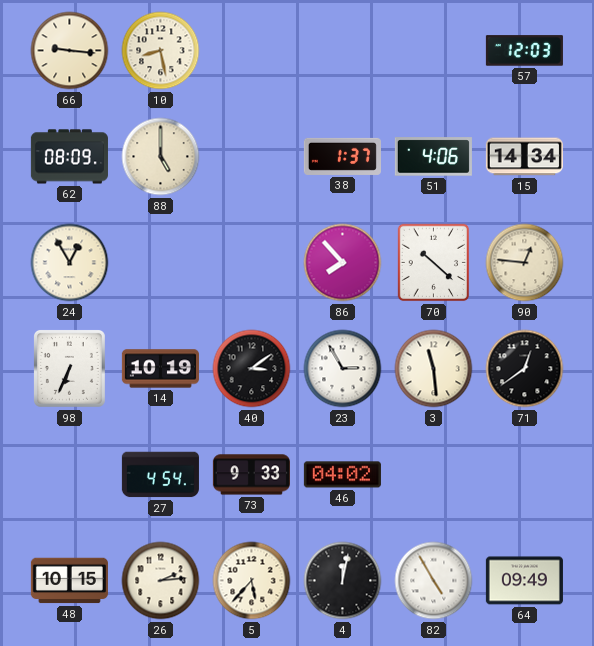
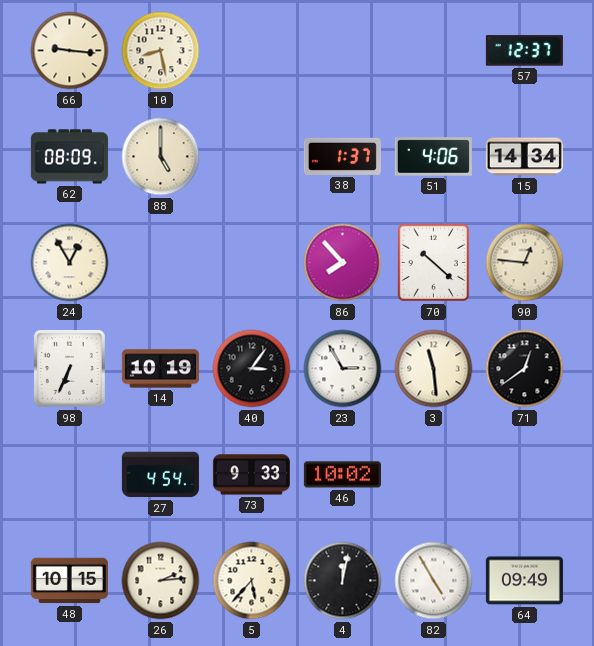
57: 12:03 -> 12:37 (524, 51)
40: 3:09 -> 3:06 (252, 369)
46: 04:02 -> 10:02 (342, 475)
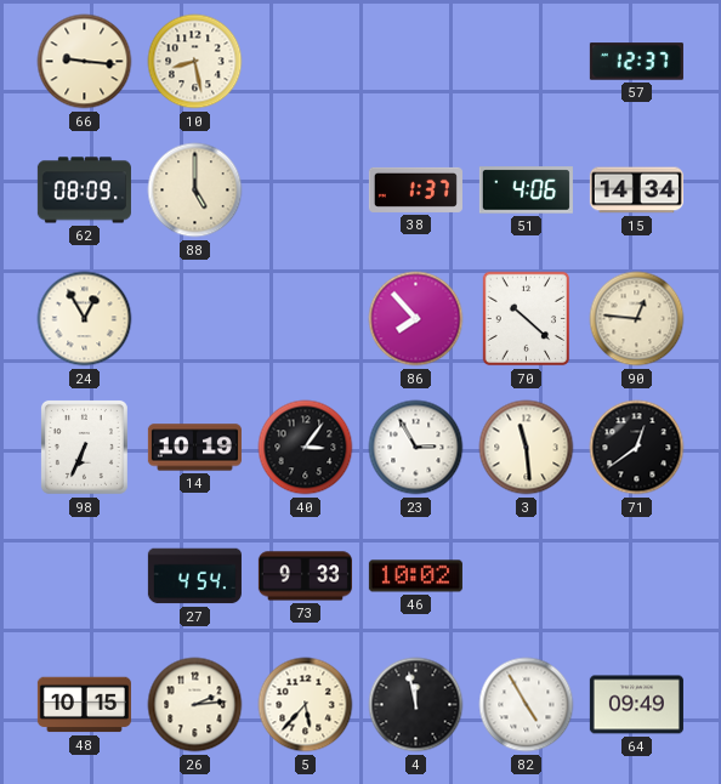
4: 12:02 -> 11:58 (416, 705)
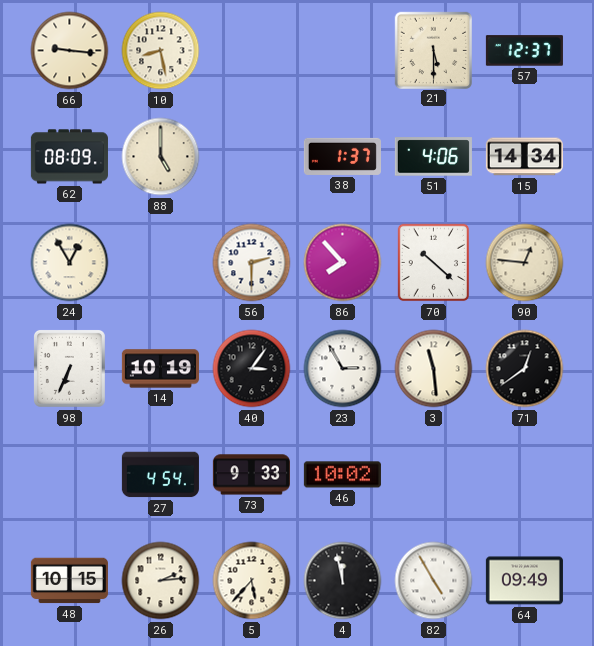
21: none -> 5:30 (434, 50)
56: none -> 2:30 (252, 263)
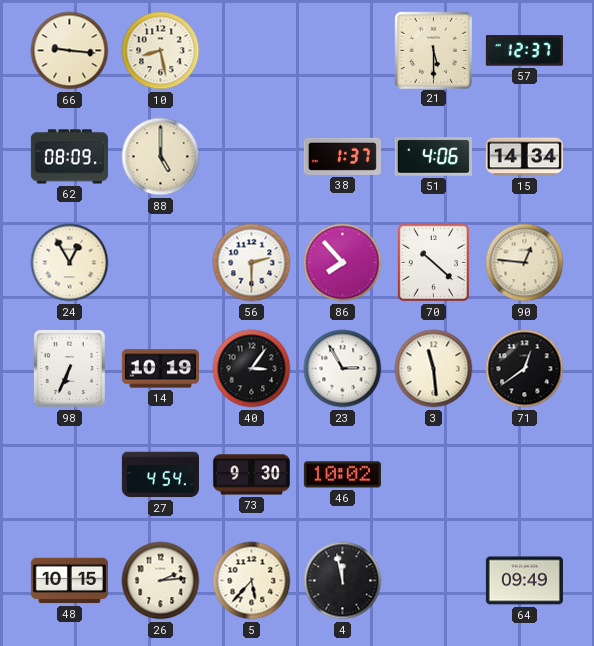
73: 9:33 -> 9:30 (251, 475)
82: 4:55 -> none (434, 581)
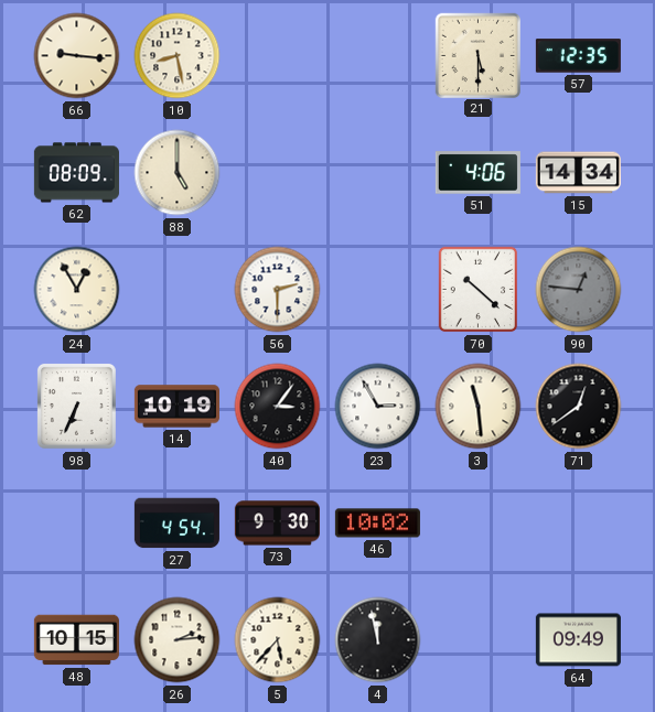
57: 12:37 -> 12:35 (578, 56)
38: 1:37 -> none (342, 156)
86: 7:53 -> none (343, 263)
90 dial: cream -> grey (579, 290)
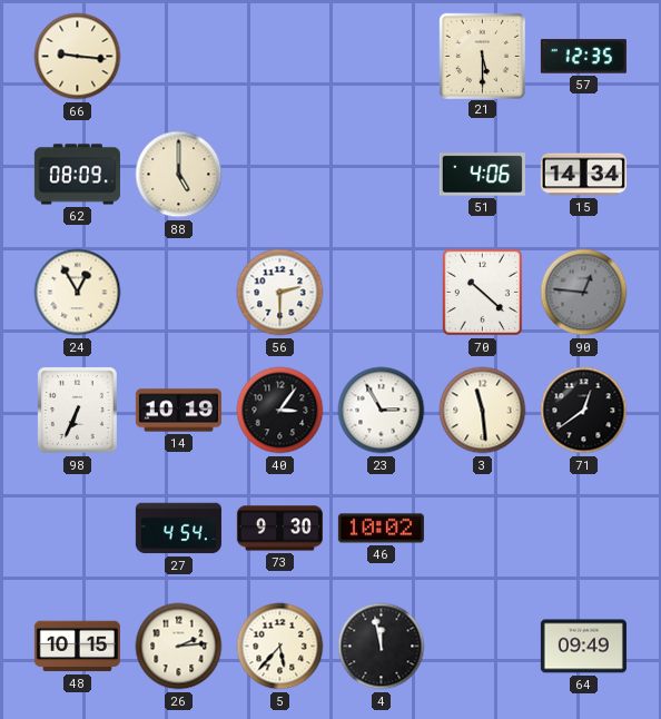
10: 8:28 -> none (178, 56)
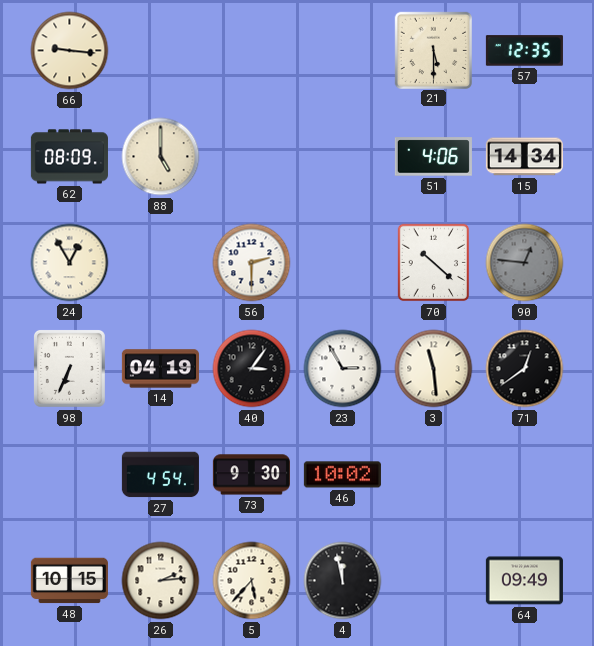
14: 10:19 -> 04:19 (160, 369)
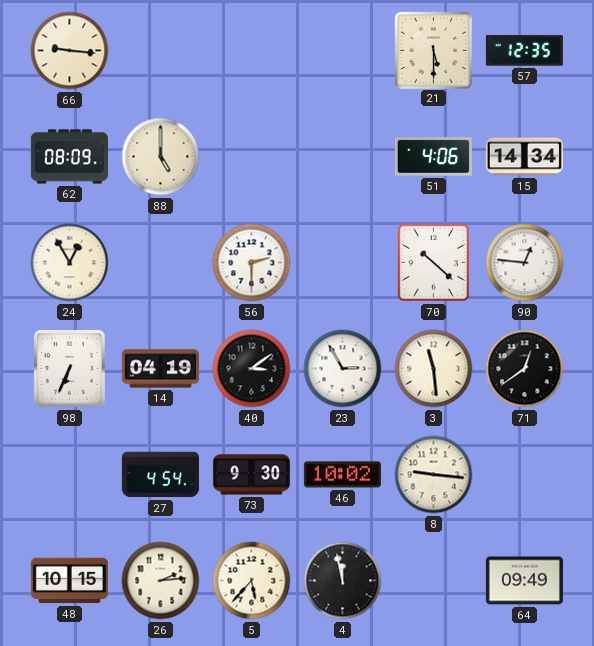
90 dial: grey -> white (525, 263)
40: 3:06 -> 3:09 (252, 369)
8: none -> 9:16 (434, 475)
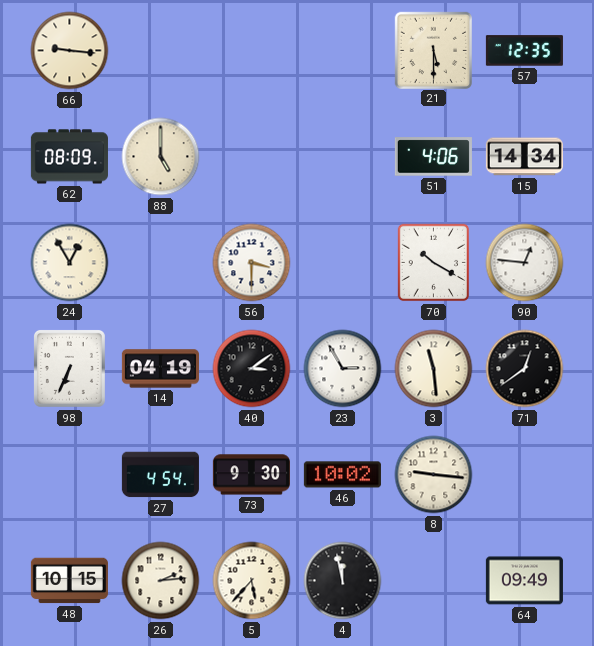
56: 2:30 -> 3:30 (252, 263)
70: 10:22 -> 10:20 (434, 263)
